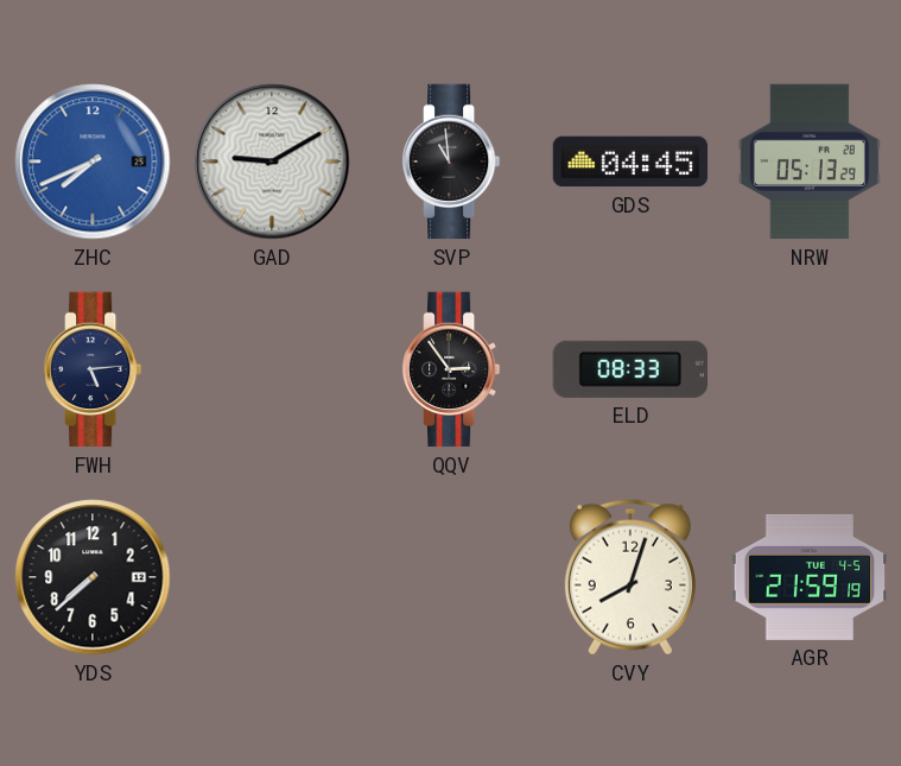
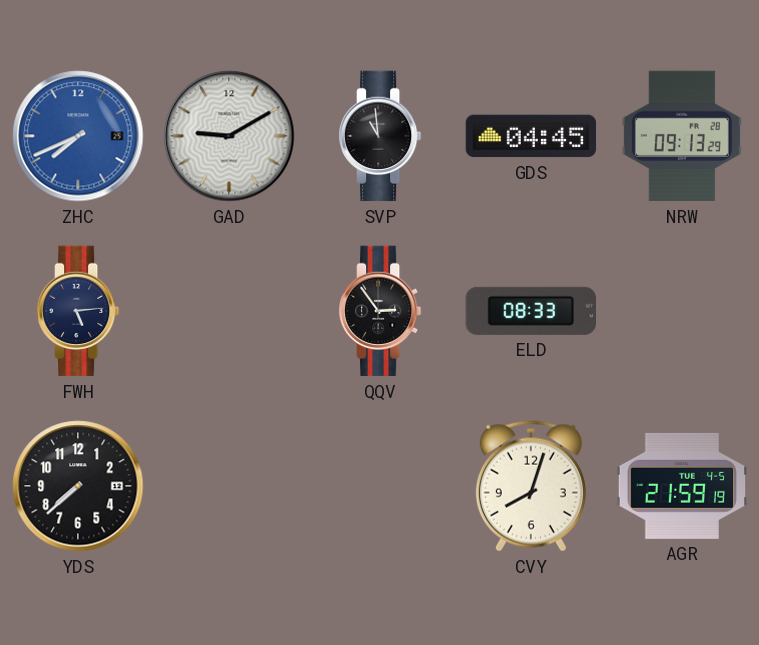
NRW: 05:13 -> 09:13 (682, 136)
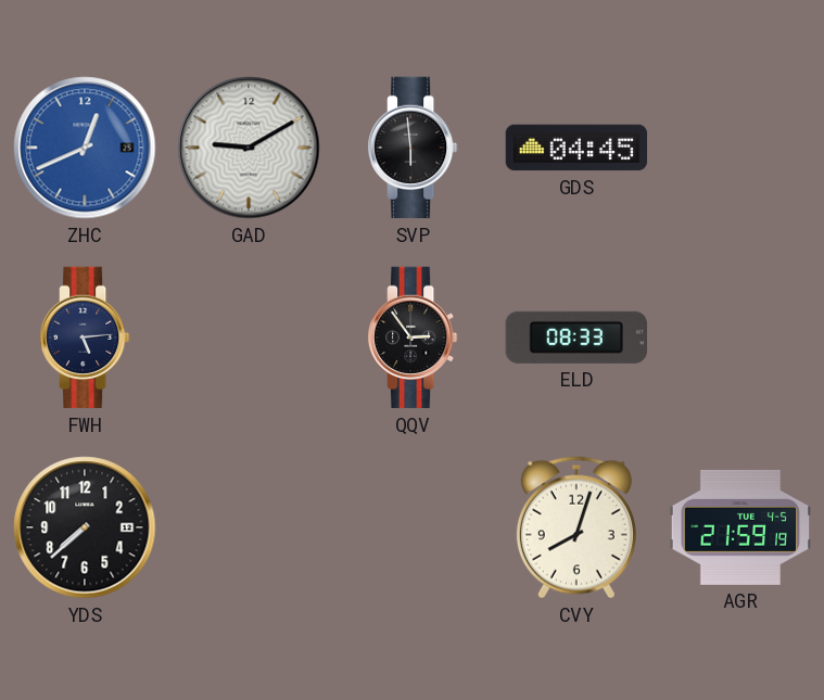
ZHC: 7:41 -> 12:41 (85, 148)
SVP: 10:59 -> 5:59 (413, 148)
NRW: 09:13 -> none (682, 136)
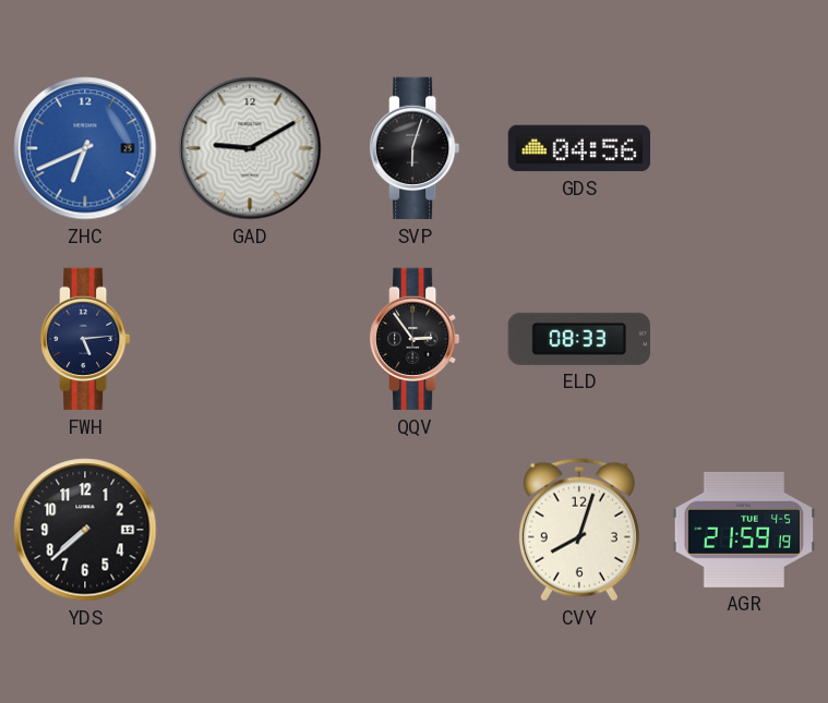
ZHC: 12:41 -> 6:41 (85, 148)
SVP: 5:59 -> 6:03 (415, 148)
GDS: 04:45 -> 04:56 (579, 148)
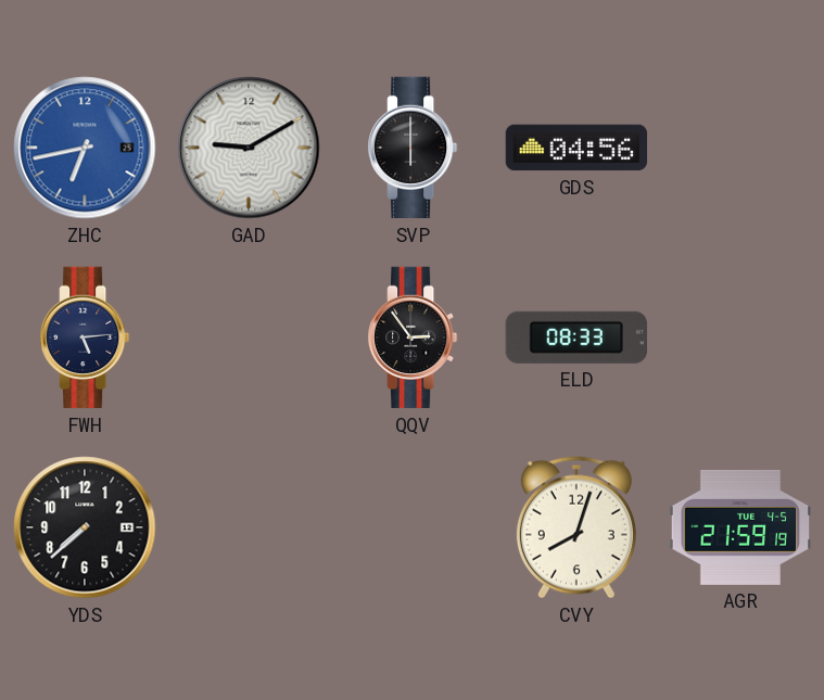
ZHC: 6:41 -> 6:43 (85, 148)
SVP: 6:03 -> 6:00 (413, 148)
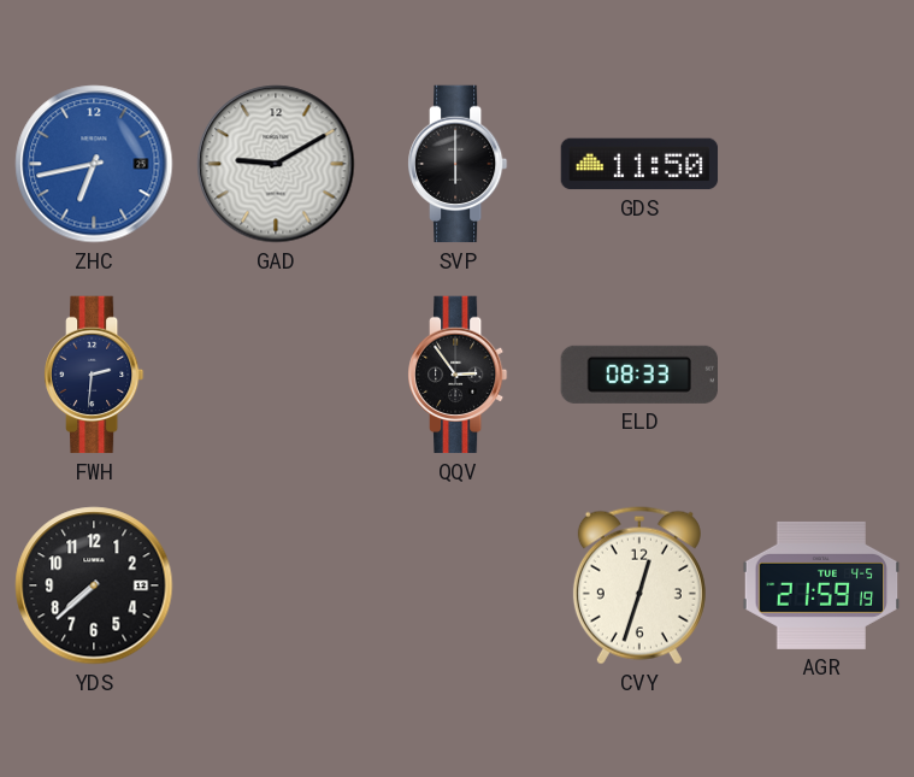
GDS: 04:56 -> 11:50 (639, 164)
FWH: 5:14 -> 2:31 (94, 375)
CVY: 8:03 -> 12:33 (639, 585)
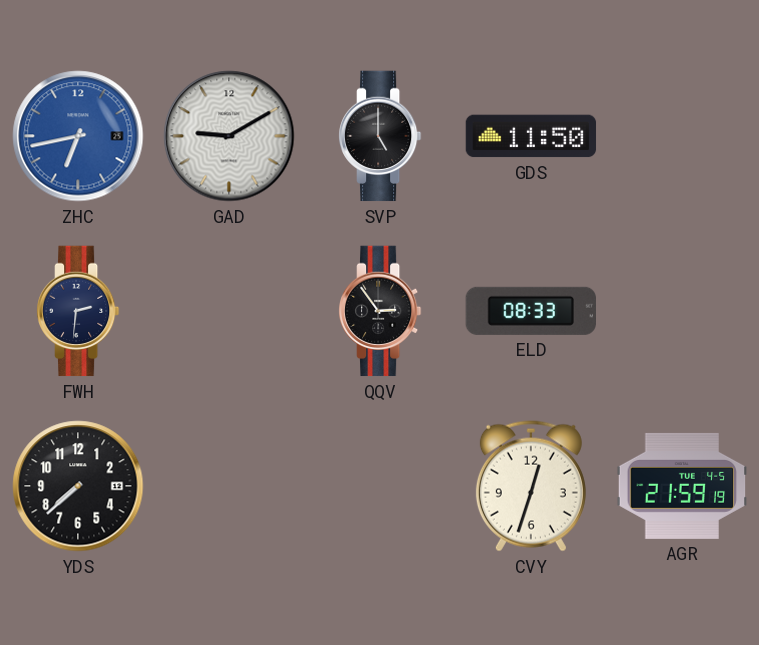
SVP: 6:00 -> 5:00 (380, 136)
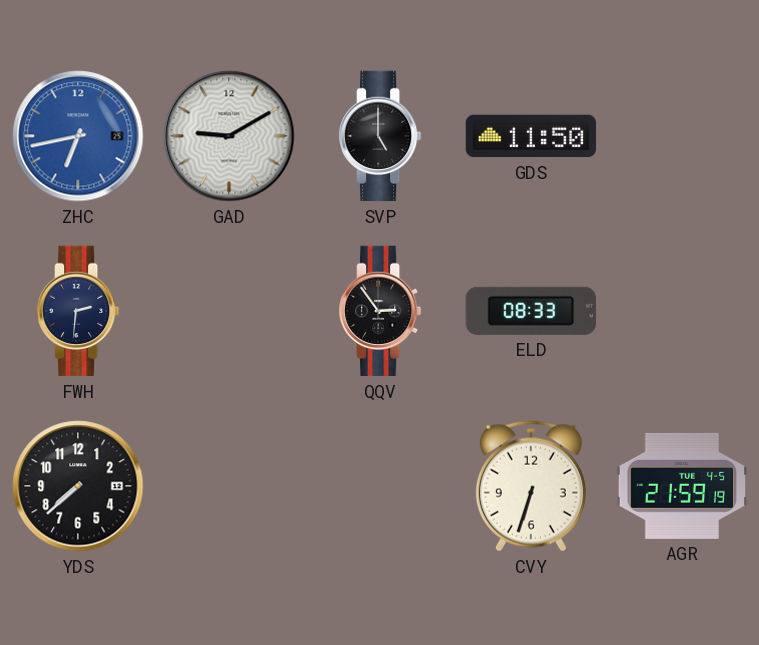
CVY: 12:33 -> 6:33 (531, 486)
